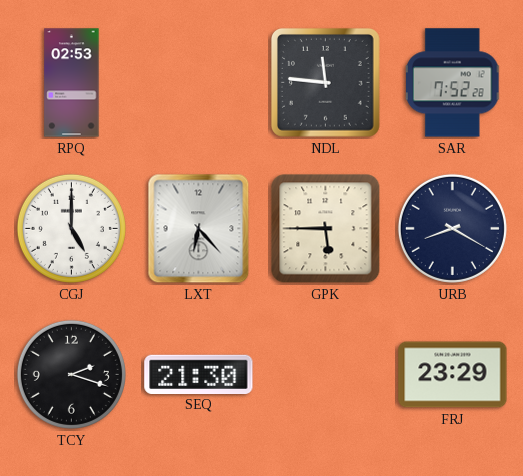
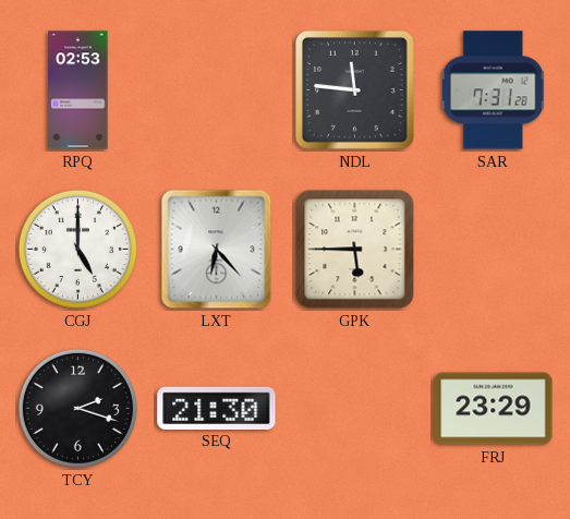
SAR: 7:52 -> 7:31 (494, 90)
URB: 8:20 -> none (452, 228)
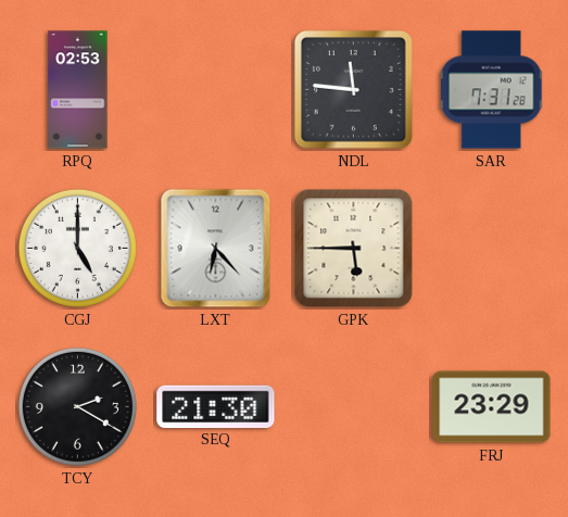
TCY: 2:18 -> 2:20 (77, 406)
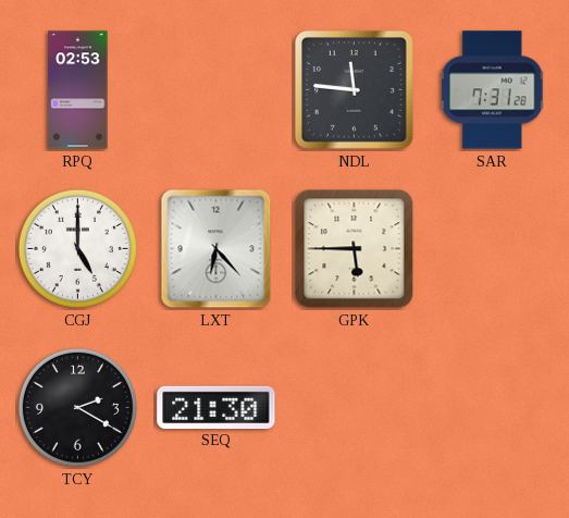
FRJ: 23:29 -> none (492, 407)
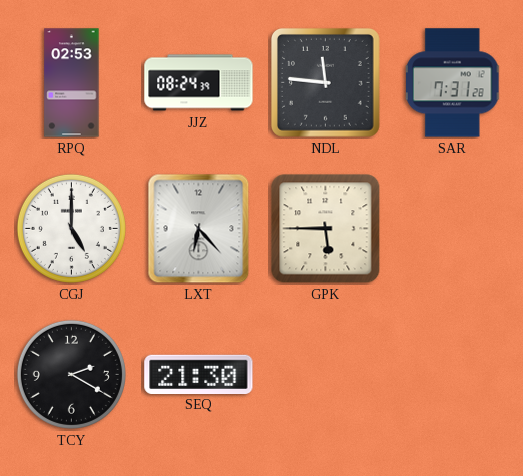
JJZ: none -> 08:24 (199, 83)
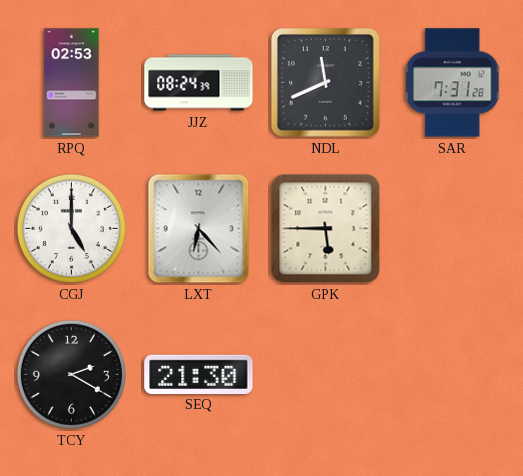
NDL: 11:46 -> 11:41 (325, 82)
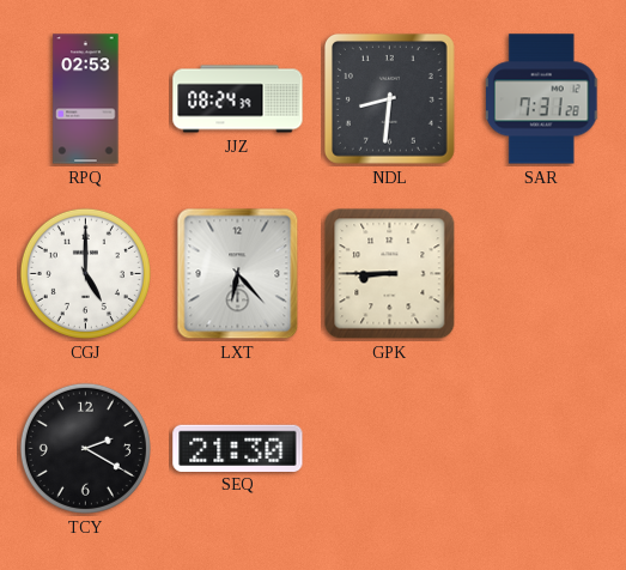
NDL: 11:41 -> 8:31 (389, 98)
GPK: 5:45 -> 8:45 (390, 274)
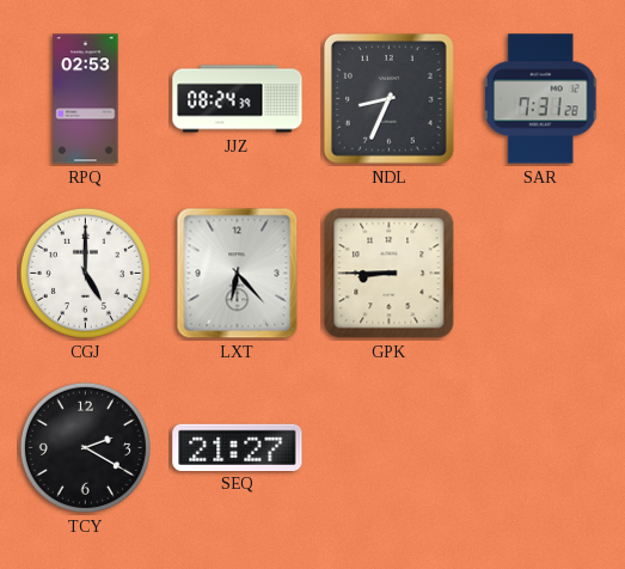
NDL: 8:31 -> 8:34 (388, 98)
SEQ: 21:30 -> 21:27 (238, 447)
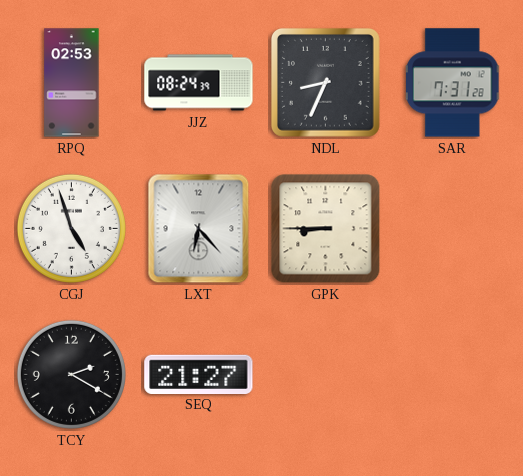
CGJ: 5:00 -> 4:57 (71, 228)
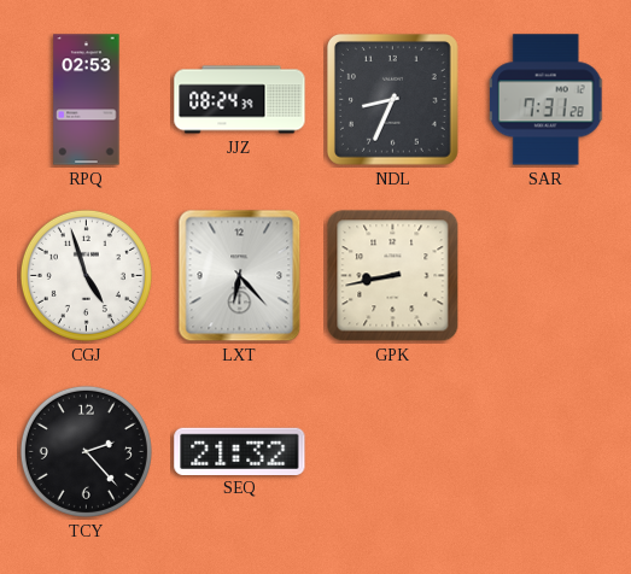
GPK: 8:45 -> 8:43 (393, 276)
TCY: 2:20 -> 2:23 (86, 451)
SEQ: 21:27 -> 21:32 (240, 451)
